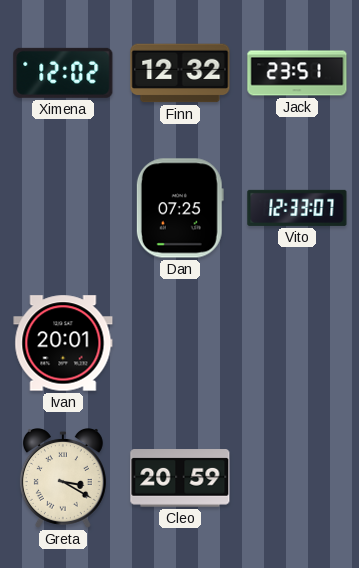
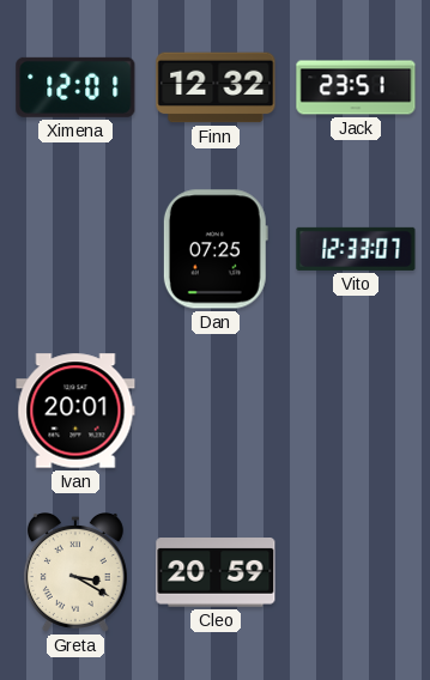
Ximena: 12:02 -> 12:01 (75, 87)
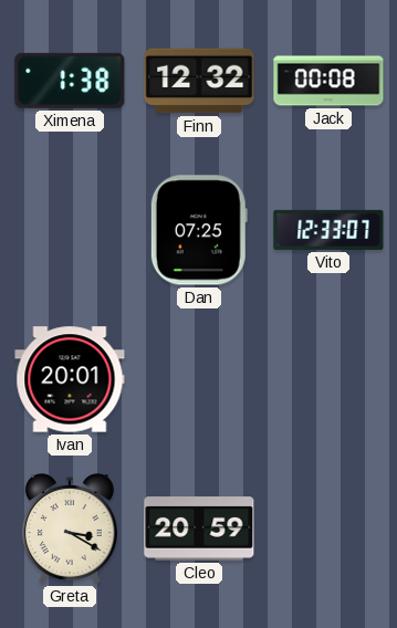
Ximena: 12:01 -> 1:38 (70, 81)
Jack: 23:51 -> 00:08 (328, 81)
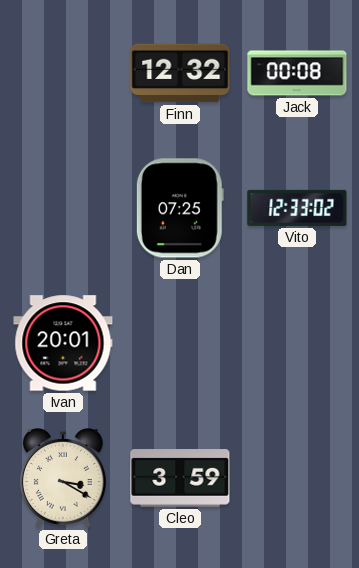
Ximena: 1:38 -> none (70, 81)
Vito: 12:33:07 -> 12:33:02 (297, 208)
Cleo: 20:59 -> 3:59 (180, 478)
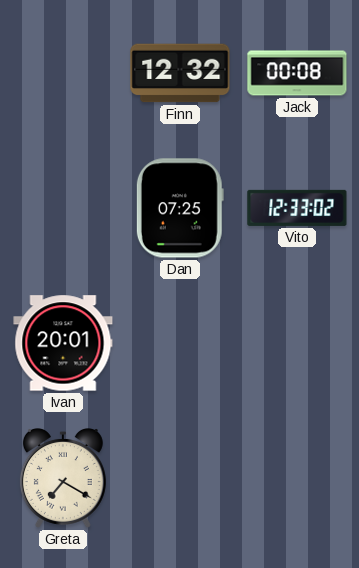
Greta: 3:20 -> 7:20 (63, 479)
Cleo: 3:59 -> none (180, 478)
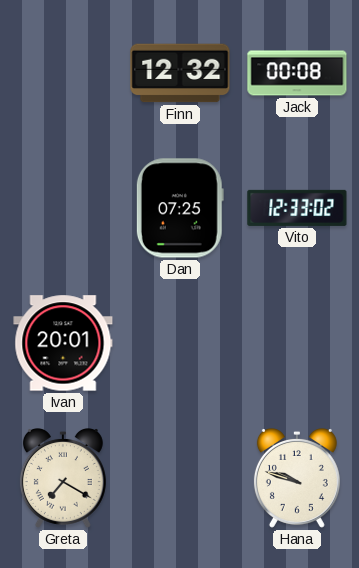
Hana: none -> 9:48 (297, 479)
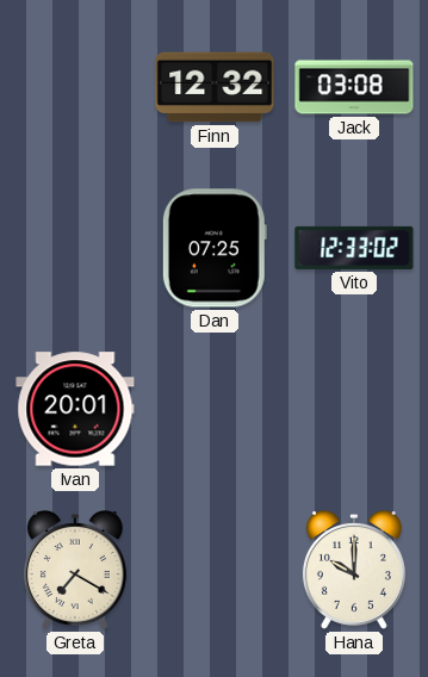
Jack: 00:08 -> 03:08 (354, 87)
Hana: 9:48 -> 10:00 (354, 571)
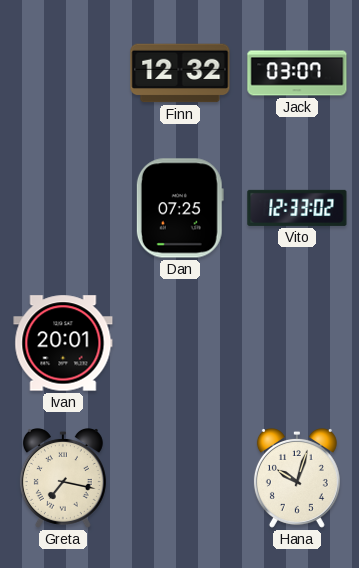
Jack: 03:08 -> 03:07 (297, 73)
Greta: 7:20 -> 7:17 (63, 479)
Hana: 10:00 -> 10:03 (297, 479)
